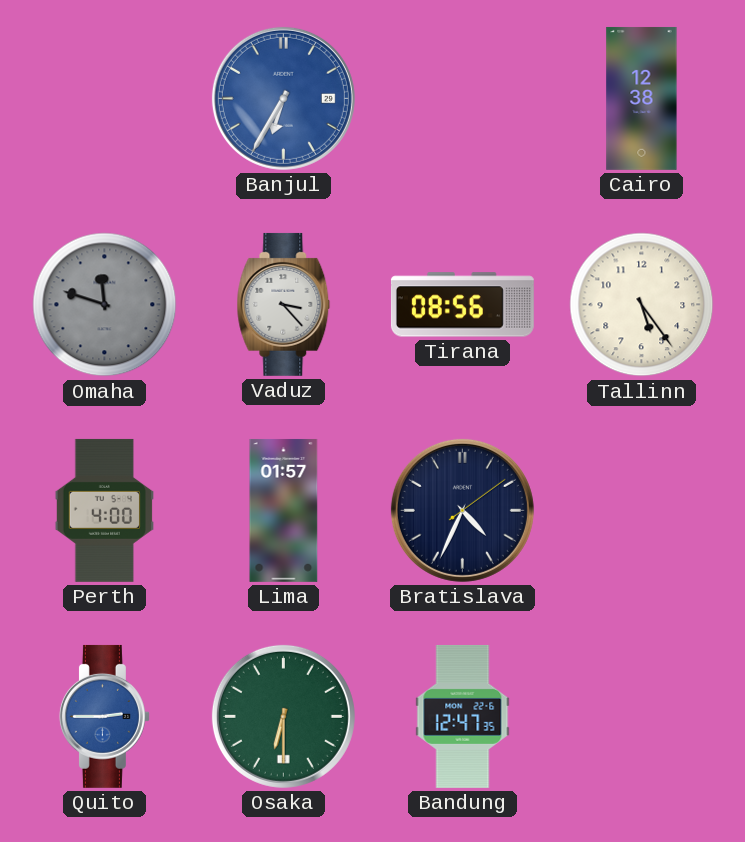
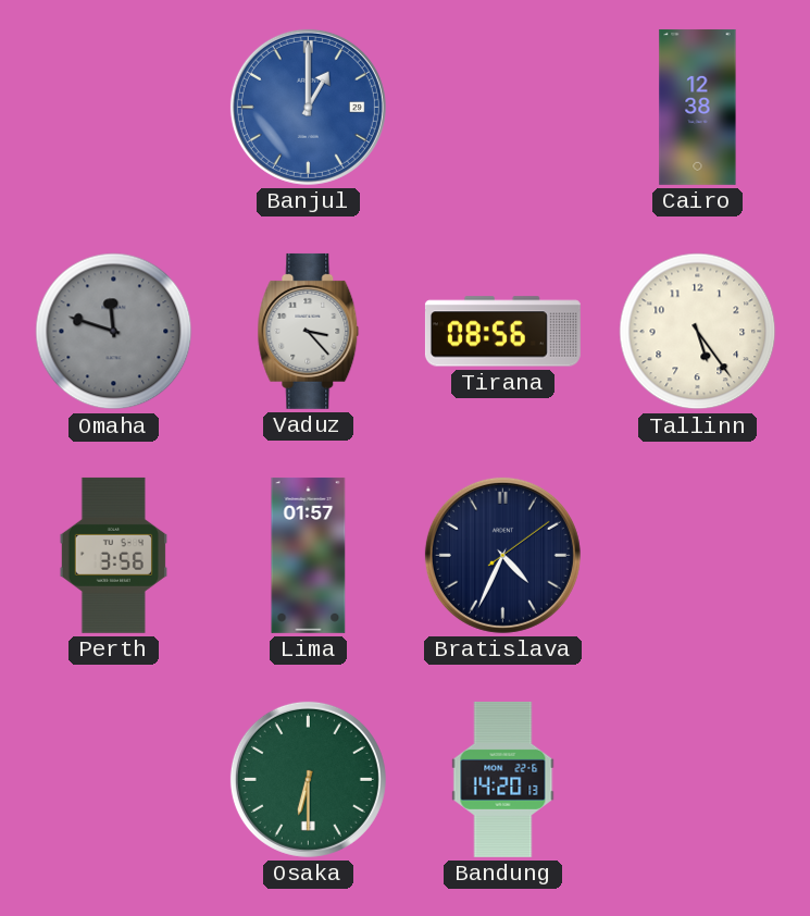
Banjul: 6:35 -> 1:00 (308, 107)
Perth: 4:00 -> 3:56 (113, 555)
Quito: 2:45 -> none (104, 716)
Bandung: 12:47 -> 14:20 (503, 779)
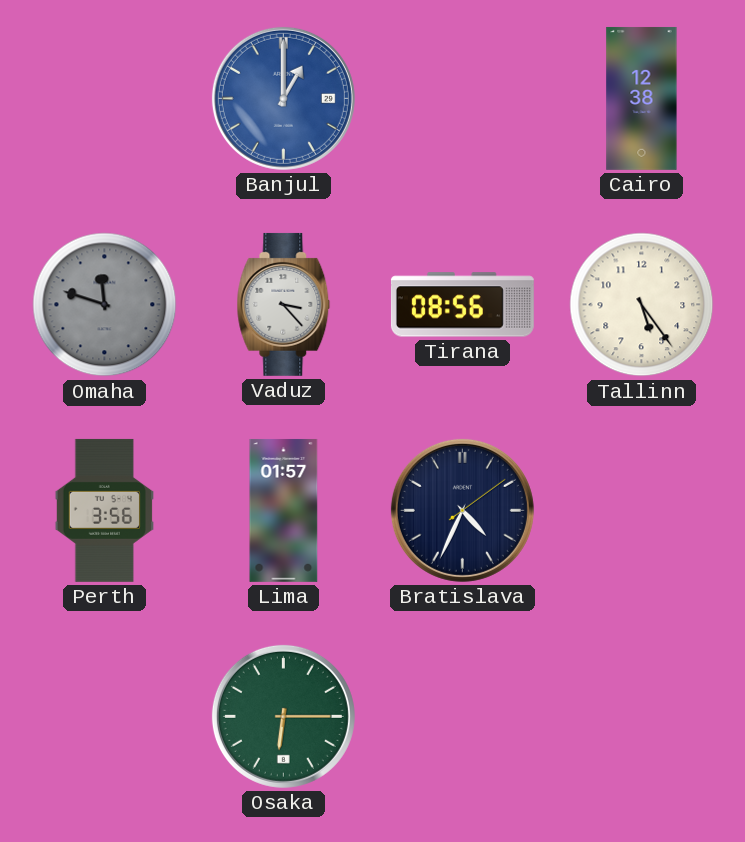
Osaka: 6:30 -> 6:15 (283, 716)
Bandung: 14:20 -> none (503, 779)
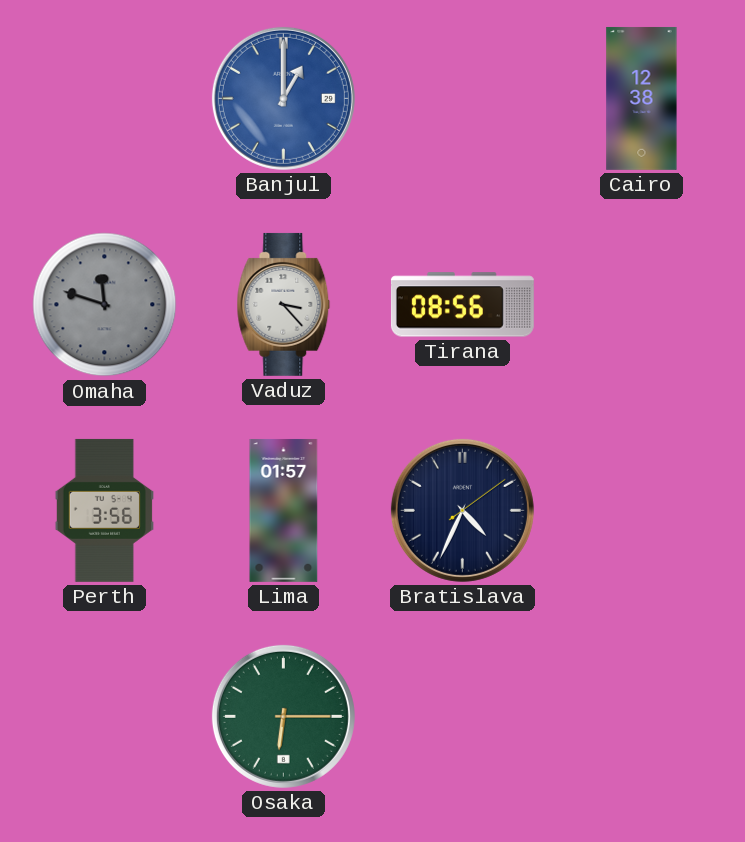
Tallinn: 5:24 -> none (642, 305)
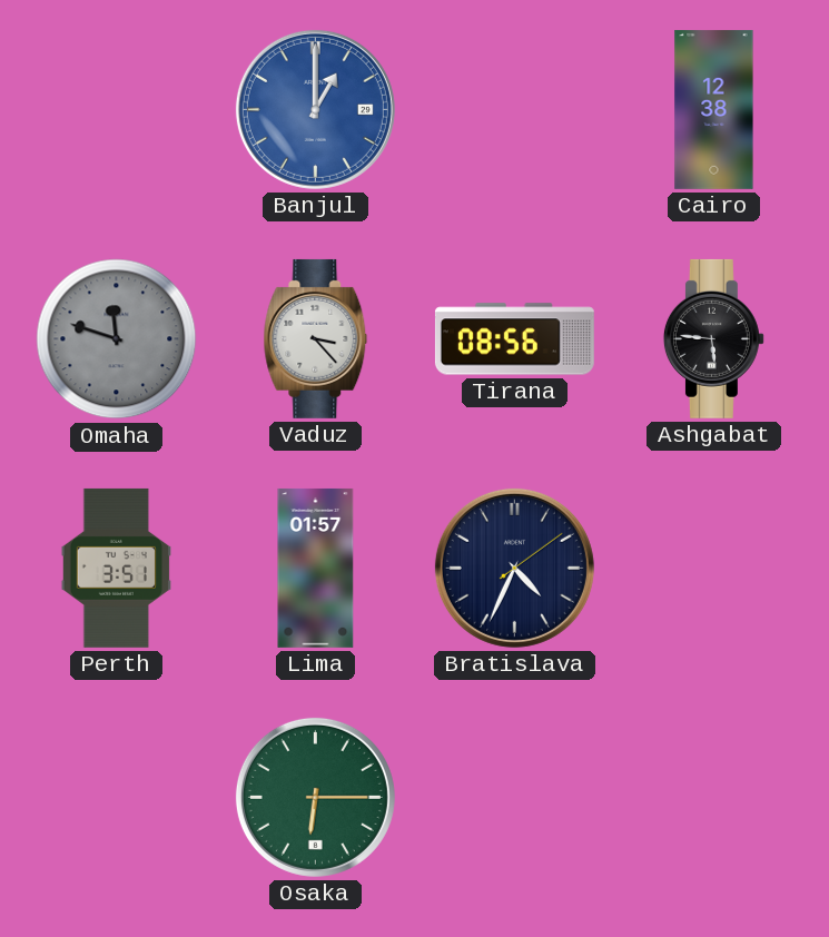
Ashgabat: none -> 5:46 (713, 338)
Perth: 3:56 -> 3:51 (116, 568)
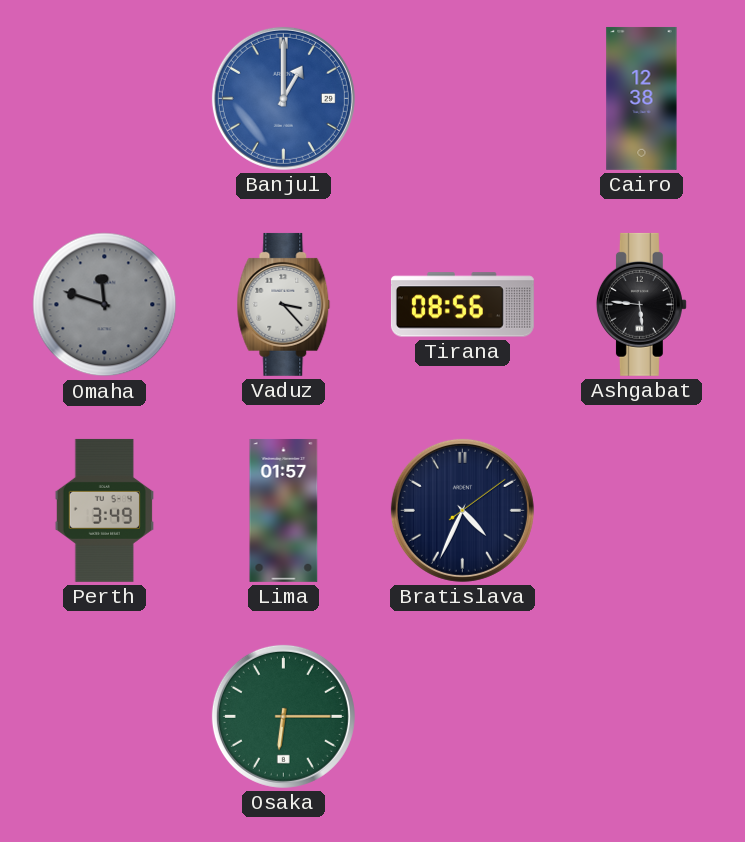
Perth: 3:51 -> 3:49 (104, 510)
